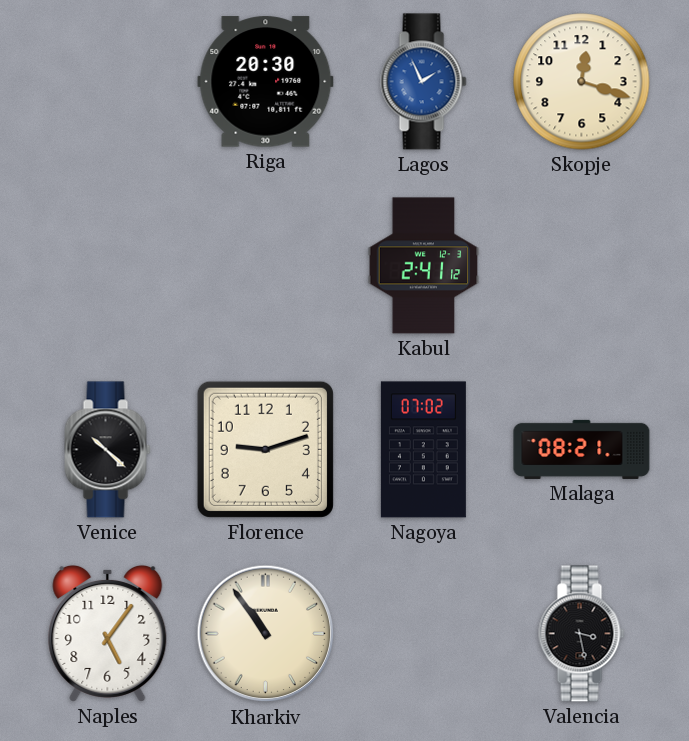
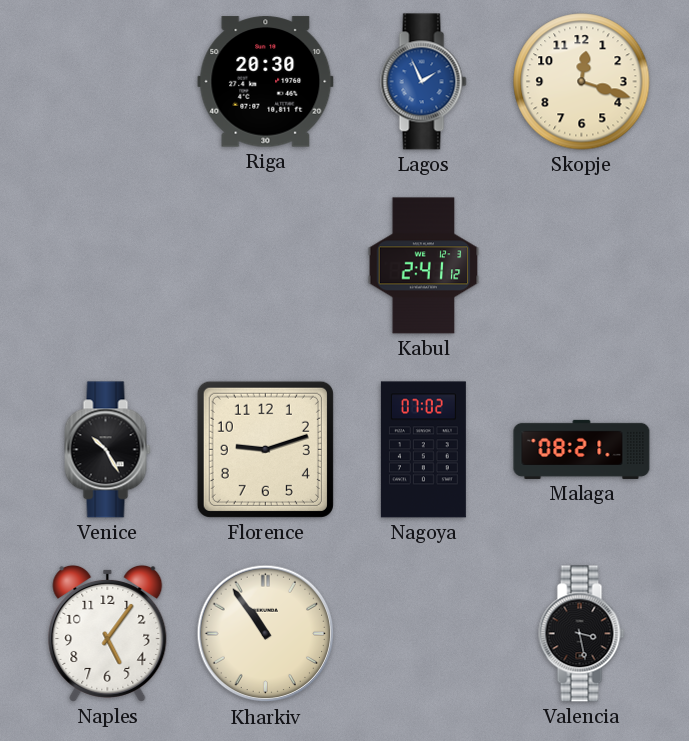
Venice: 10:22 -> 10:25 (108, 450)
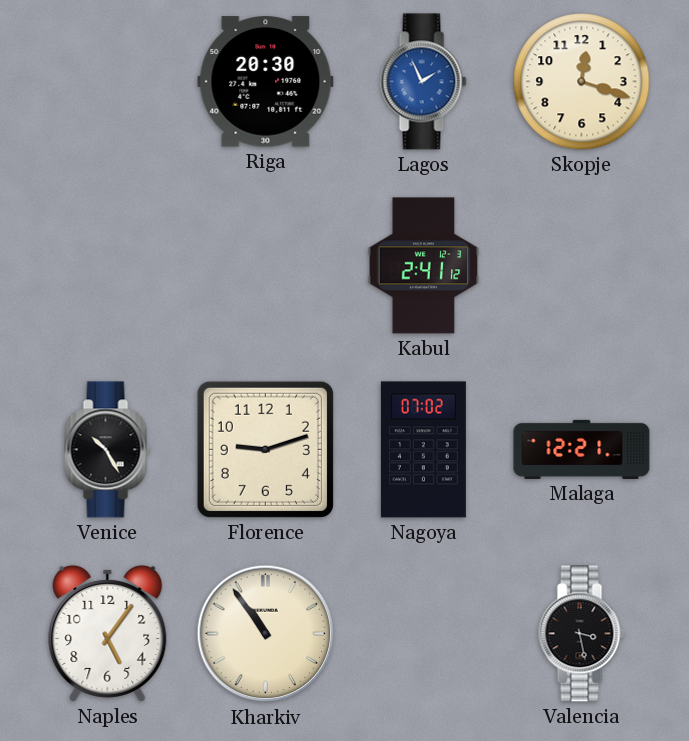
Malaga: 08:21 -> 12:21 (582, 449)
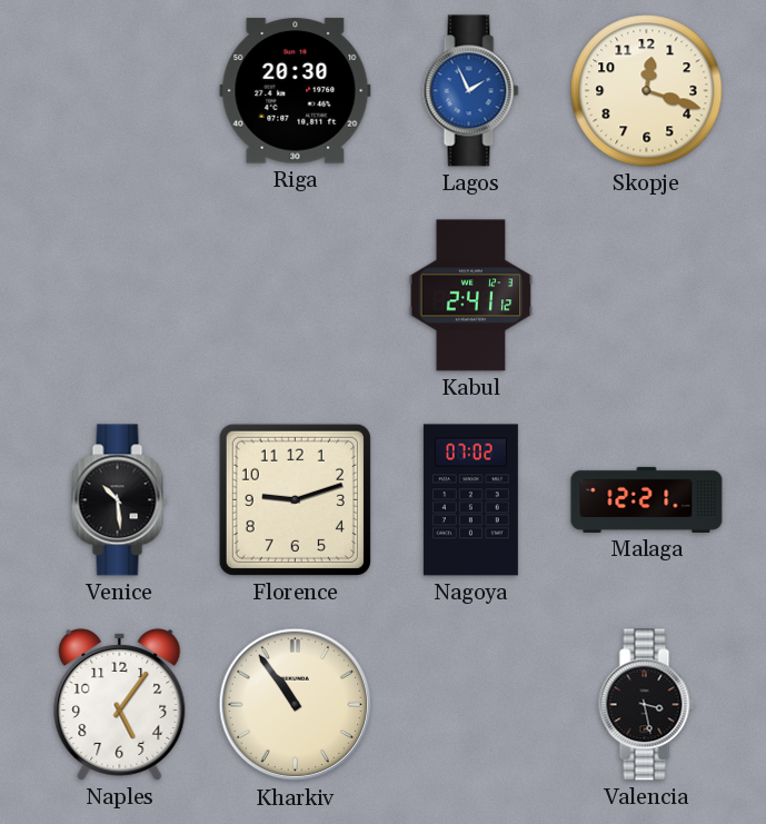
Venice: 10:25 -> 10:29 (120, 500)
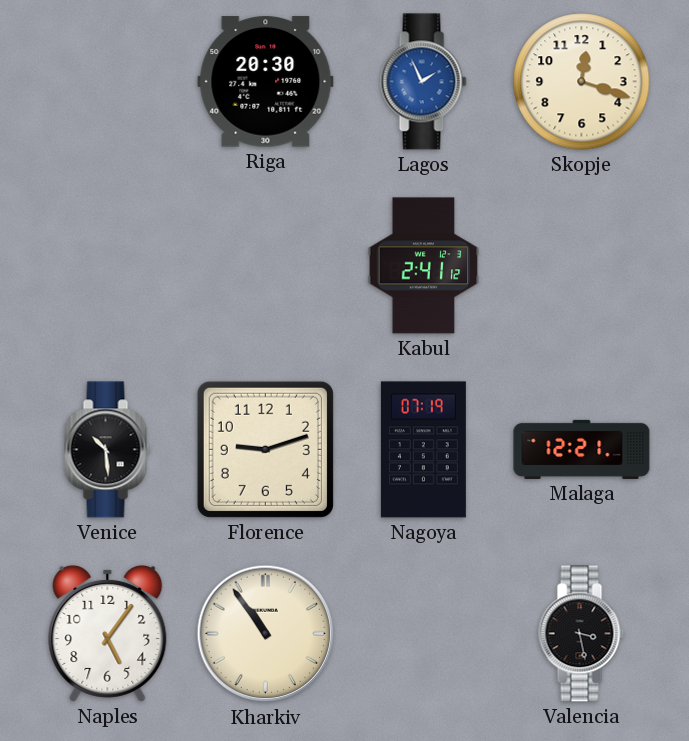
Nagoya: 07:02 -> 07:19 (423, 450)
